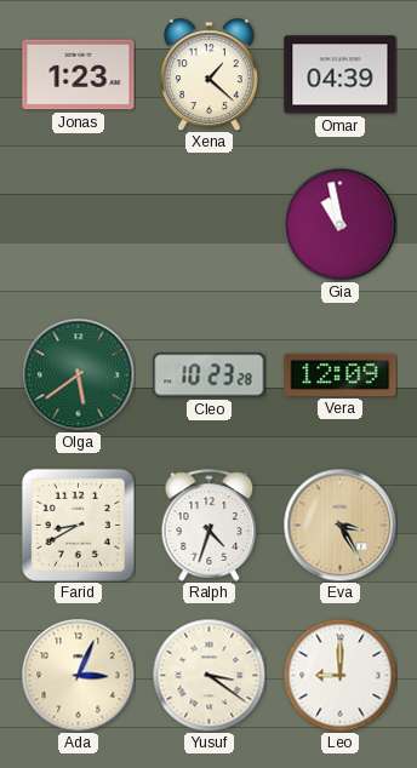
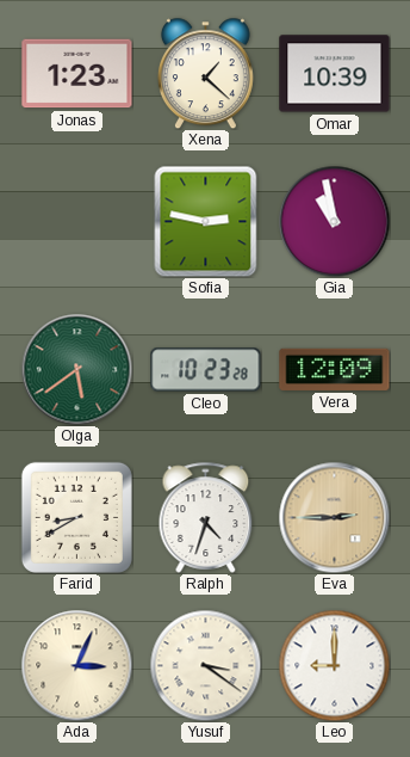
Omar: 04:39 -> 10:39 (335, 74)
Sofia: none -> 2:47 (206, 221)
Eva: 3:25 -> 2:45 (334, 517)
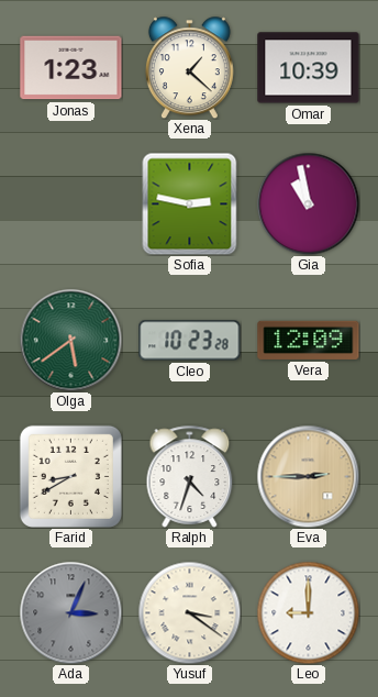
Ada dial: cream -> grey (70, 612)
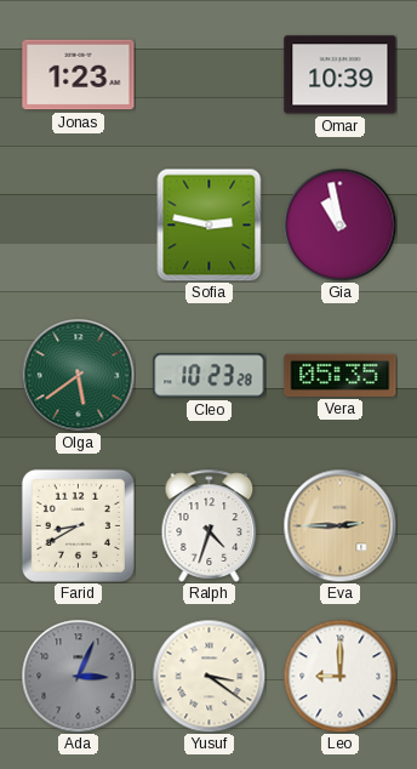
Xena: 1:22 -> none (189, 67)
Vera: 12:09 -> 05:35 (341, 375)
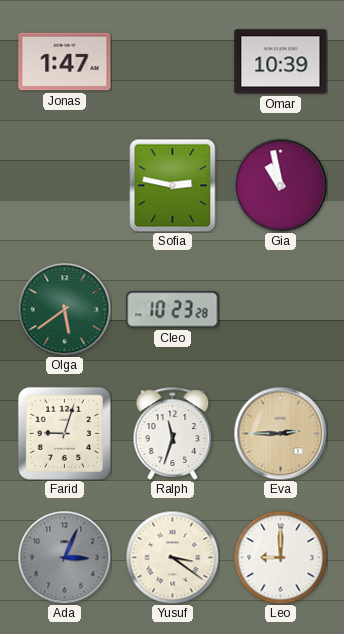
Jonas: 1:23 -> 1:47 (65, 62)
Vera: 05:35 -> none (341, 375)
Farid: 8:40 -> 9:03 (64, 433)
Ralph: 4:33 -> 11:33 (173, 433)
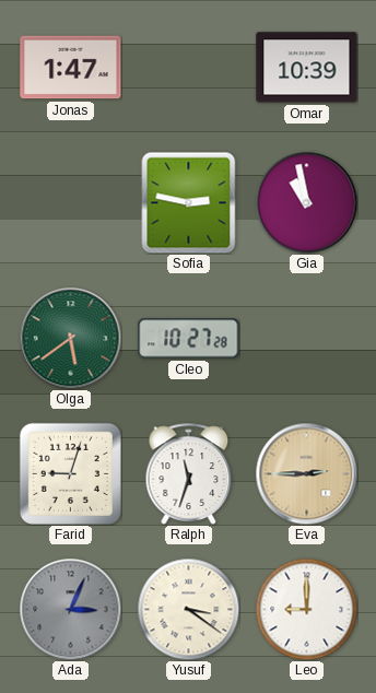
Cleo: 10:23 -> 10:27 (189, 339)
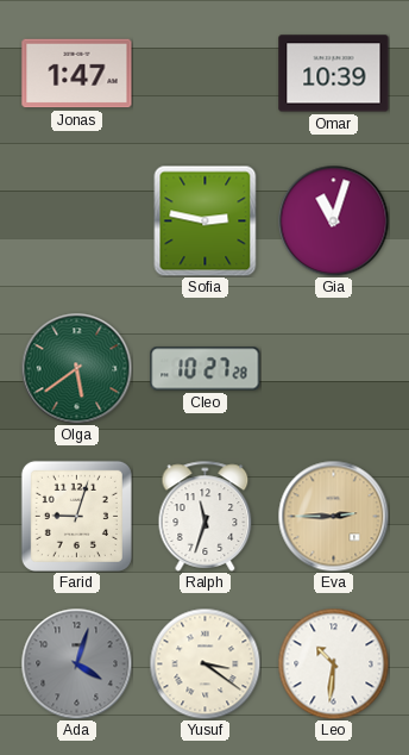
Gia: 10:58 -> 11:03 (333, 220)
Ada: 3:04 -> 4:03 (76, 663)
Leo: 9:00 -> 10:31 (333, 663)
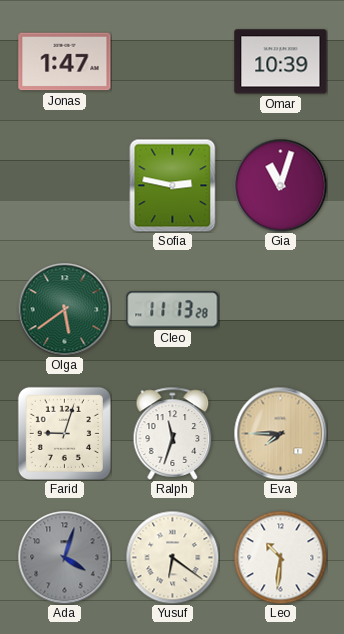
Cleo: 10:27 -> 11:13 (173, 310)
Eva: 2:45 -> 7:45 (280, 433)
Yusuf: 3:21 -> 6:21 (172, 557)
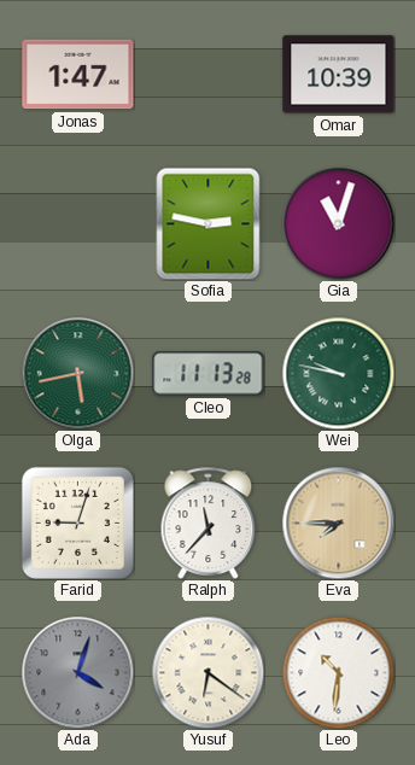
Olga: 5:39 -> 5:43 (77, 373)
Wei: none -> 9:47 (338, 373)
Ralph: 11:33 -> 11:37 (209, 522)
